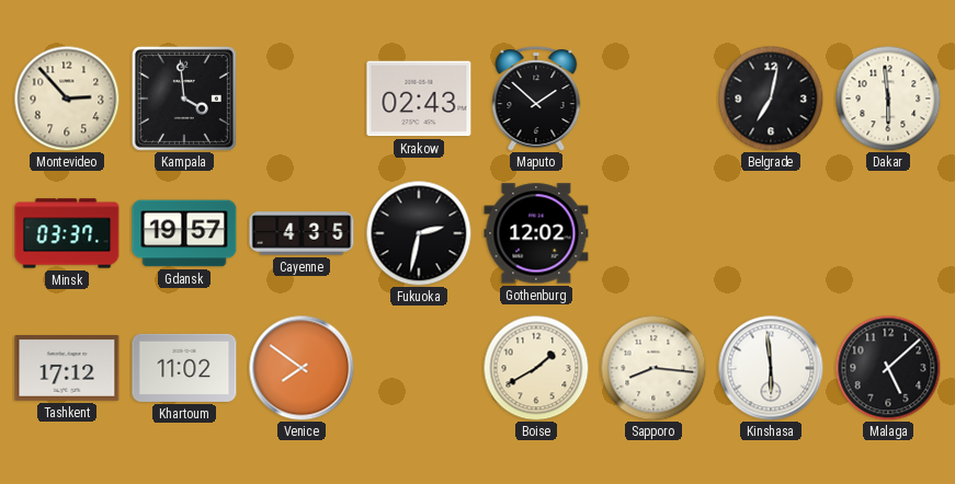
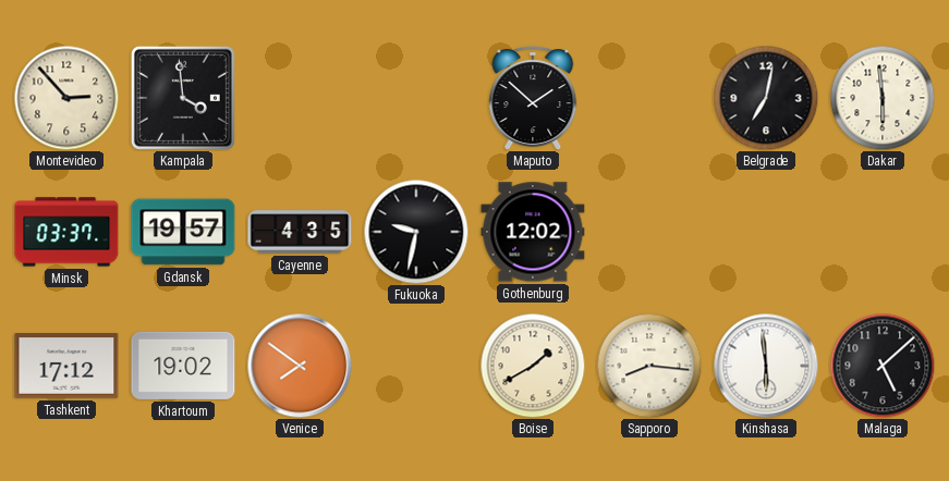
Krakow: 02:43 -> none (419, 99)
Fukuoka: 2:32 -> 9:32 (416, 232)
Khartoum: 11:02 -> 19:02 (183, 366)
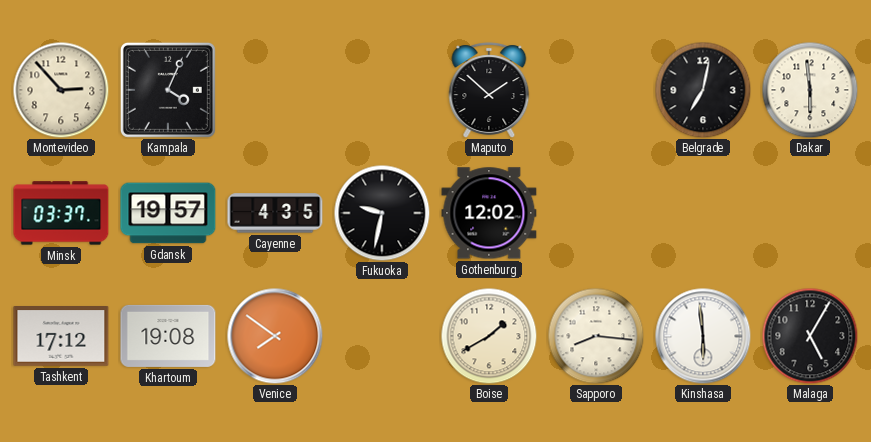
Kampala: 3:59 -> 4:04 (168, 90)
Khartoum: 19:02 -> 19:08 (168, 336)
Malaga: 5:08 -> 5:05 (810, 336)
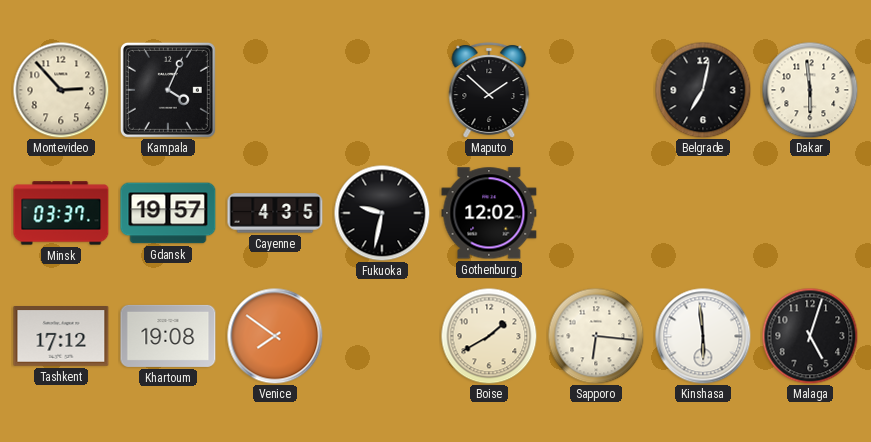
Sapporo: 8:16 -> 6:16 (596, 336)
Malaga: 5:05 -> 5:03 (810, 336)
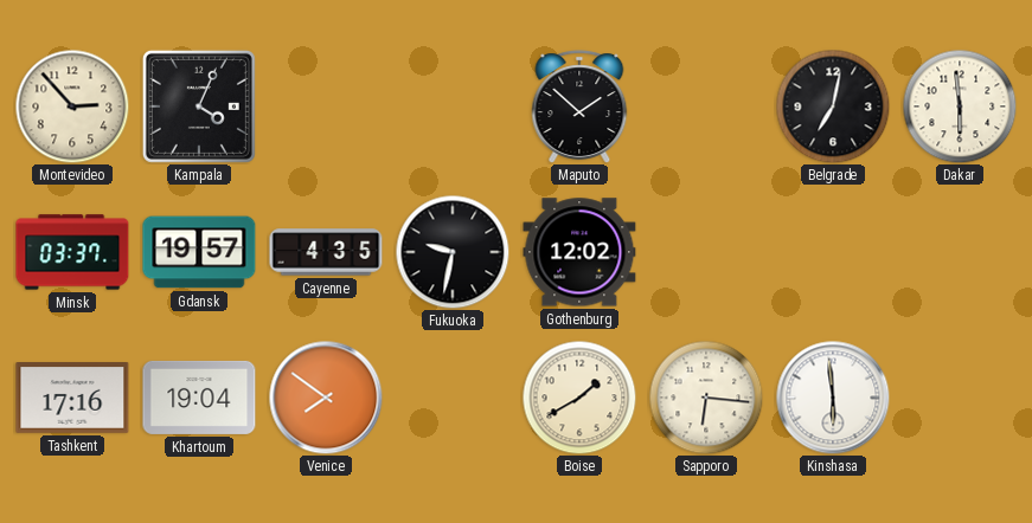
Tashkent: 17:12 -> 17:16 (72, 399)
Khartoum: 19:08 -> 19:04 (199, 398)
Malaga: 5:03 -> none (810, 336)
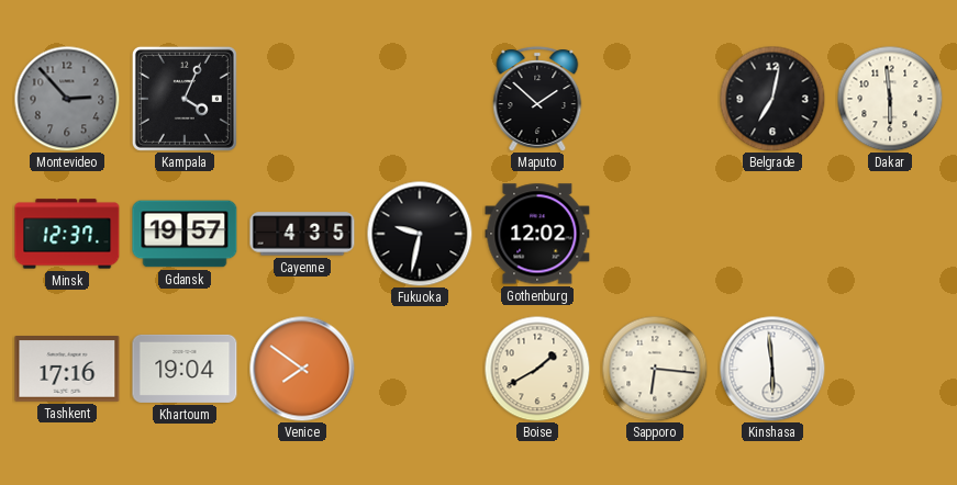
Montevideo dial: cream -> grey (67, 99)
Minsk: 03:37 -> 12:37 (67, 234)
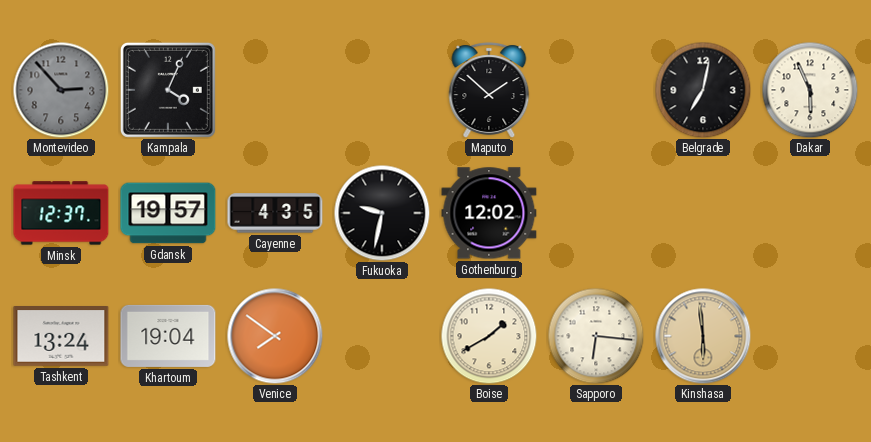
Dakar: 5:59 -> 5:56 (810, 90)
Tashkent: 17:16 -> 13:24 (61, 337)
Kinshasa dial: white -> champagne (703, 336)
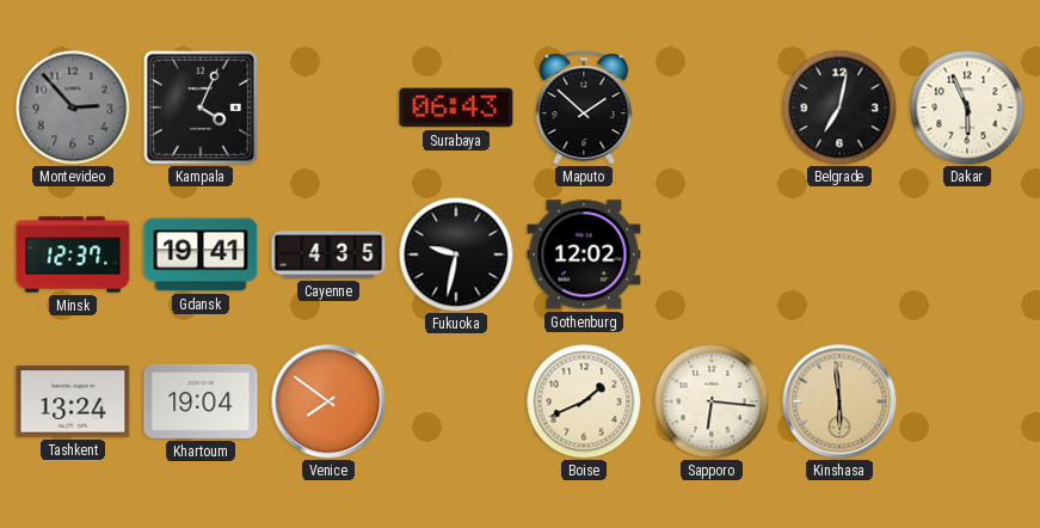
Surabaya: none -> 06:43 (456, 108)
Gdansk: 19:57 -> 19:41 (201, 254)
Boise: 1:40 -> 1:41 (584, 401)
